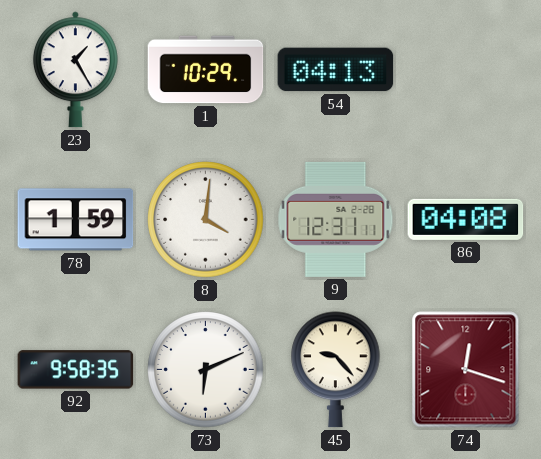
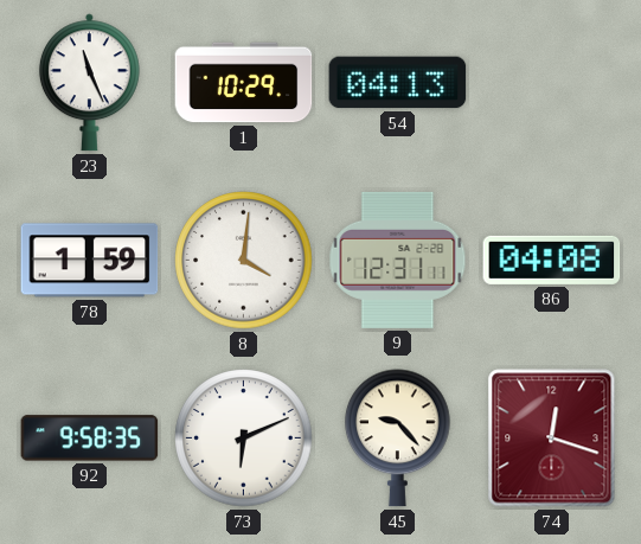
23: 1:25 -> 11:26 (89, 83)
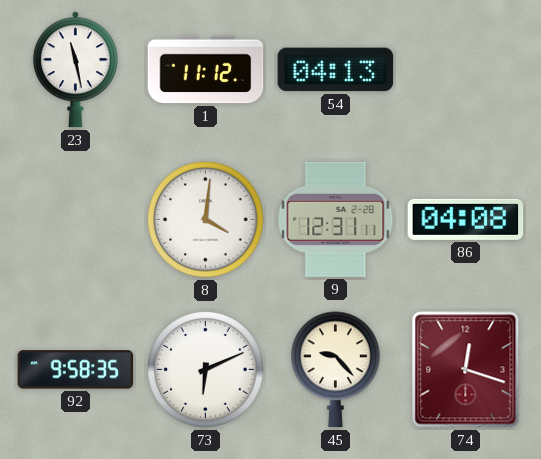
23: 11:26 -> 11:28 (75, 70)
1: 10:29 -> 11:12 (206, 70)
78: 1:59 -> none (90, 261)
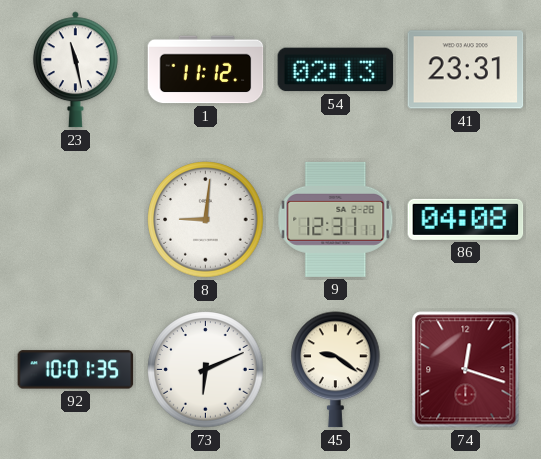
54: 04:13 -> 02:13 (336, 70)
41: none -> 23:31 (466, 70)
8: 4:01 -> 9:01 (206, 220)
92: 9:58 -> 10:01 (76, 370)
45: 9:23 -> 9:21 (336, 370)
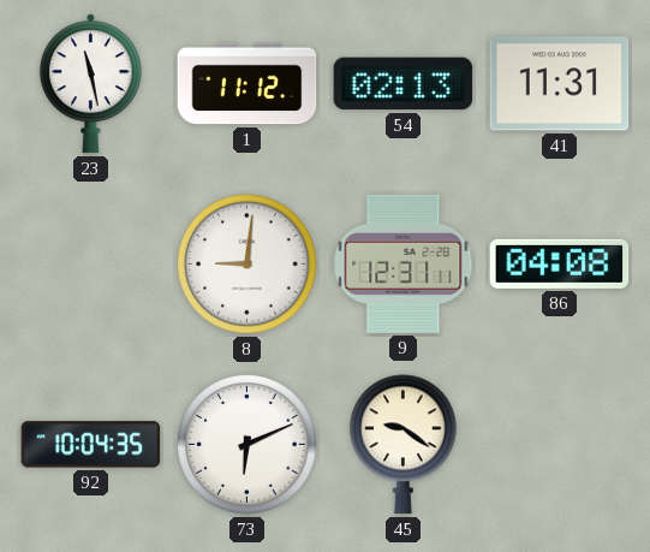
41: 23:31 -> 11:31 (560, 84)
92: 10:01 -> 10:04 (91, 445)
74: 12:18 -> none (466, 370)
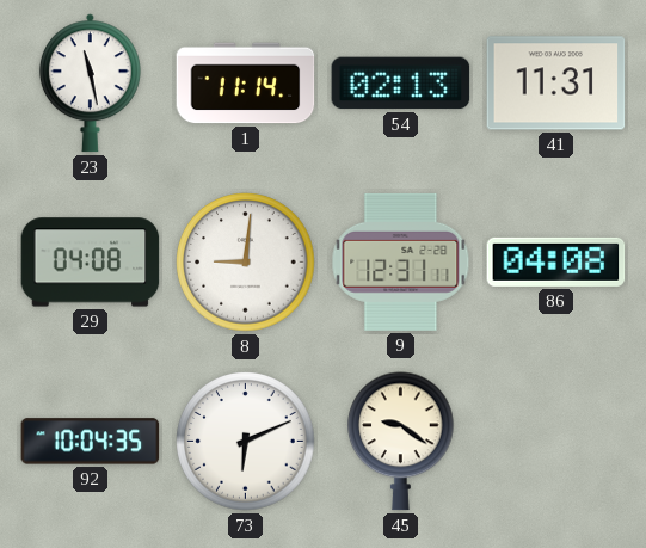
1: 11:12 -> 11:14 (246, 84)
29: none -> 04:08 (91, 263)
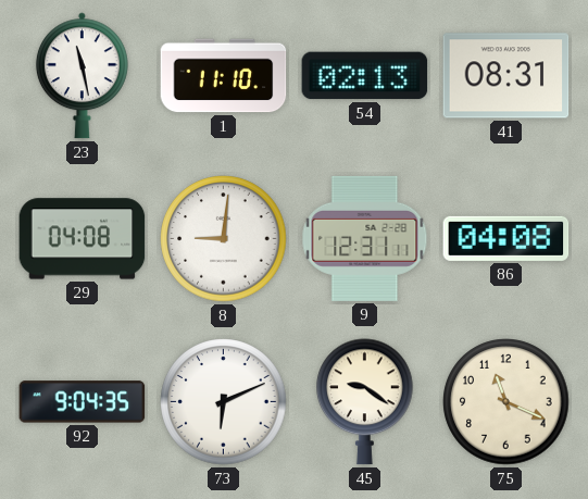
1: 11:14 -> 11:10 (224, 76)
41: 11:31 -> 08:31 (506, 76)
92: 10:04 -> 9:04 (83, 402)
75: none -> 11:19 (506, 402)
